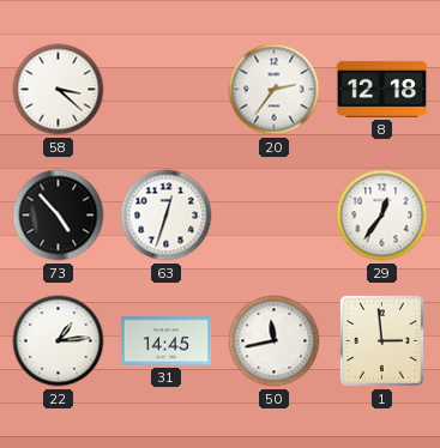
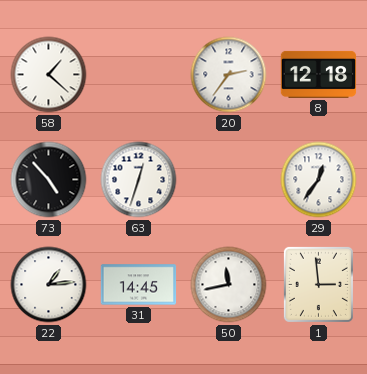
58: 3:22 -> 1:22 (49, 75)
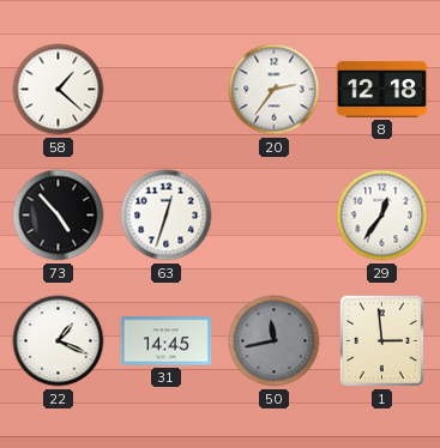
22: 1:14 -> 1:19 (59, 341)
50 dial: white -> grey (275, 341)
